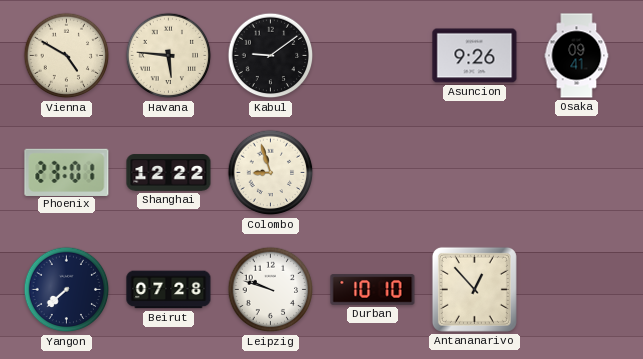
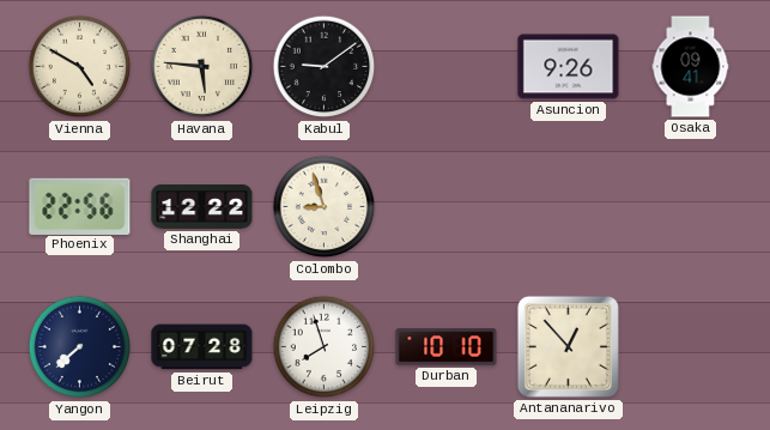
Phoenix: 23:01 -> 22:56 (80, 206)
Leipzig: 9:48 -> 7:57 (325, 347)
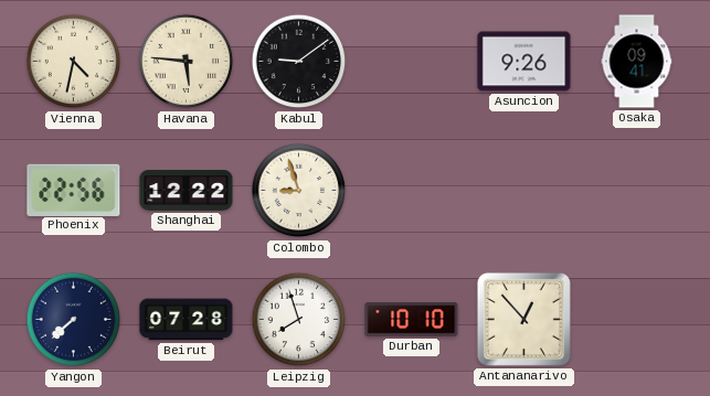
Vienna: 4:50 -> 4:32 (74, 62)
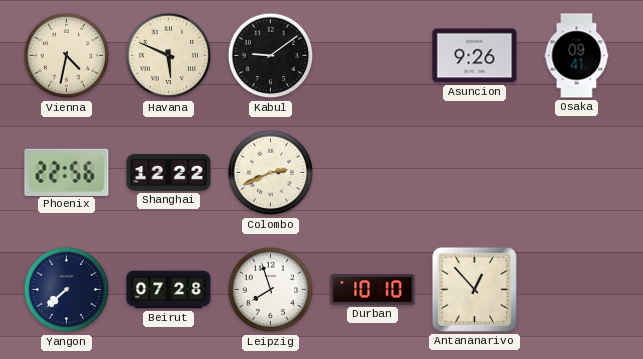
Havana: 5:46 -> 5:49 (169, 56)
Colombo: 8:57 -> 2:41 (271, 173)
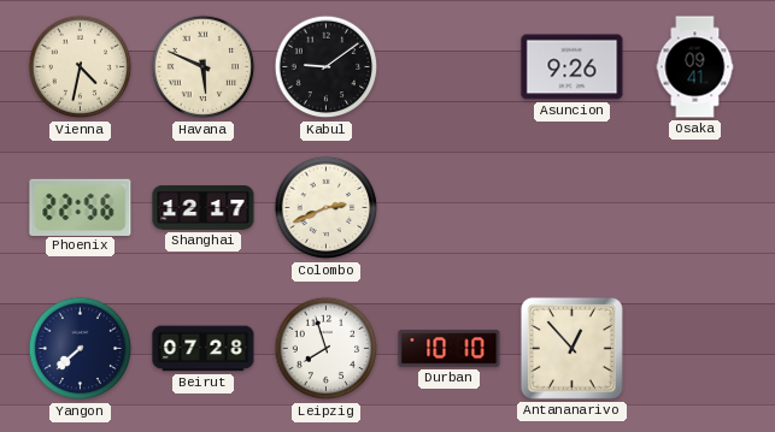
Shanghai: 12:22 -> 12:17 (204, 208)
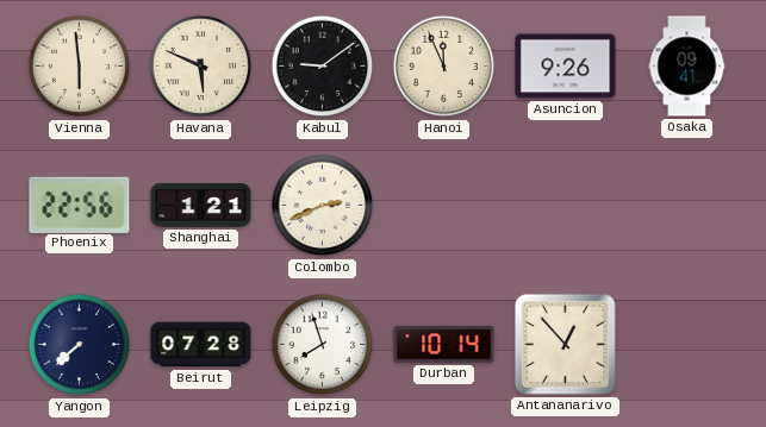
Vienna: 4:32 -> 5:59 (80, 67)
Hanoi: none -> 11:56 (444, 67)
Shanghai: 12:17 -> 1:21 (201, 206)
Durban: 10:10 -> 10:14 (444, 345)
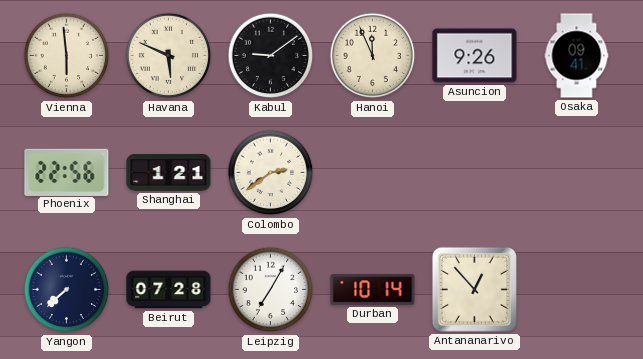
Colombo: 2:41 -> 2:39 (271, 173)
Leipzig: 7:57 -> 7:05 (271, 290)
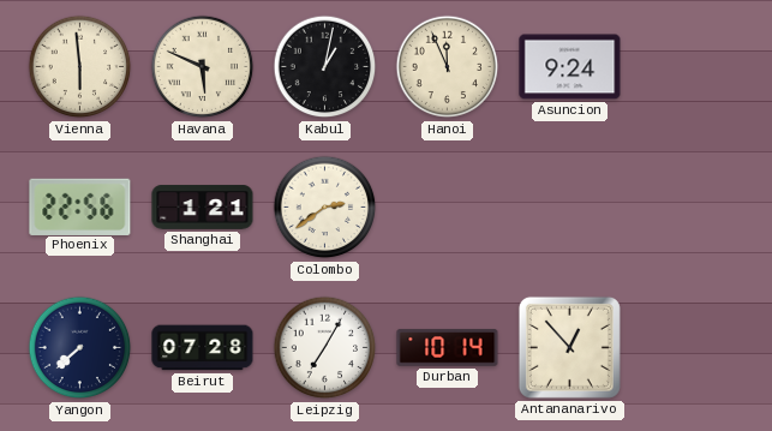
Kabul: 9:09 -> 1:02 (325, 67)
Asuncion: 9:26 -> 9:24 (570, 67)
Osaka: 09:41 -> none (577, 56)
